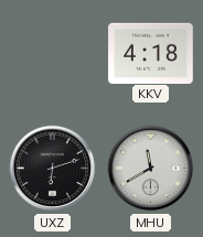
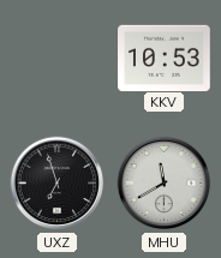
KKV: 4:18 -> 10:53 (165, 58)
UXZ: 6:12 -> 6:57 (58, 184)
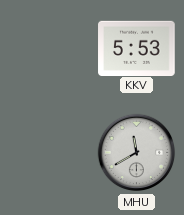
KKV: 10:53 -> 5:53 (137, 48)
UXZ: 6:57 -> none (58, 184)
